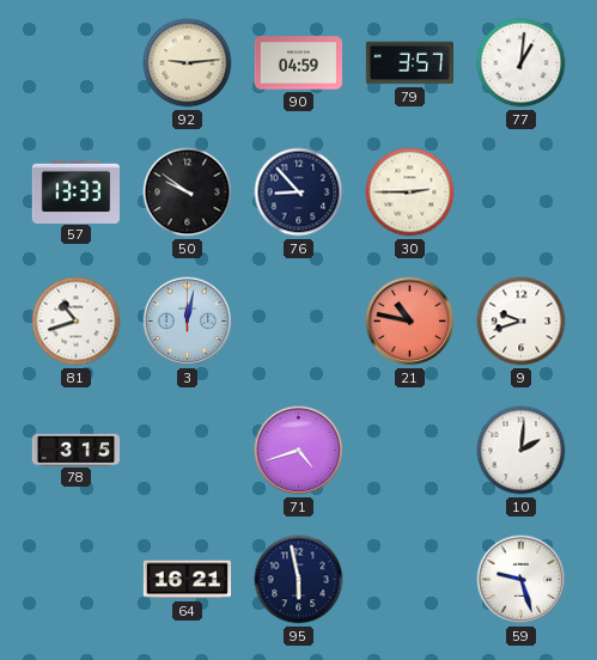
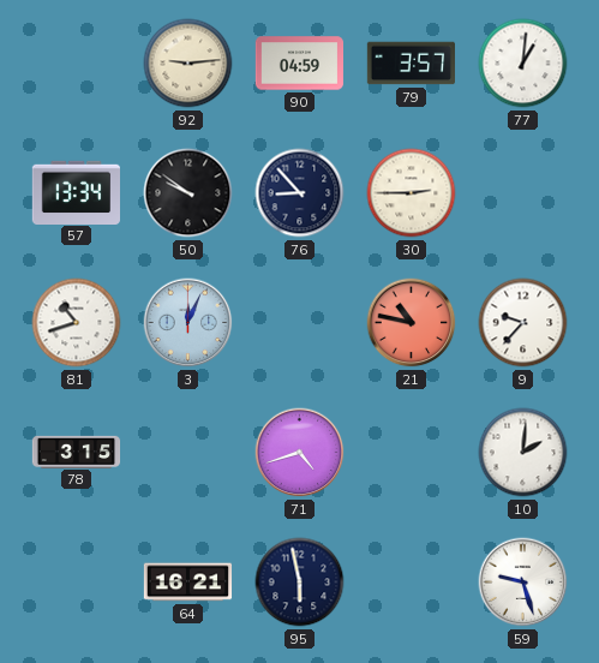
57: 13:33 -> 13:34 (76, 192)
3: 12:02 -> 12:04 (188, 323)
9: 9:42 -> 9:37 (523, 323)
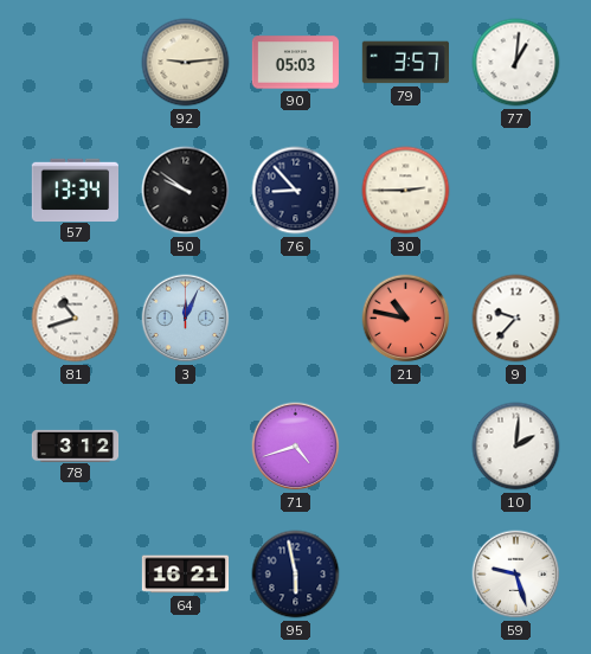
90: 04:59 -> 05:03 (295, 63)
78: 3:15 -> 3:12 (76, 445)
